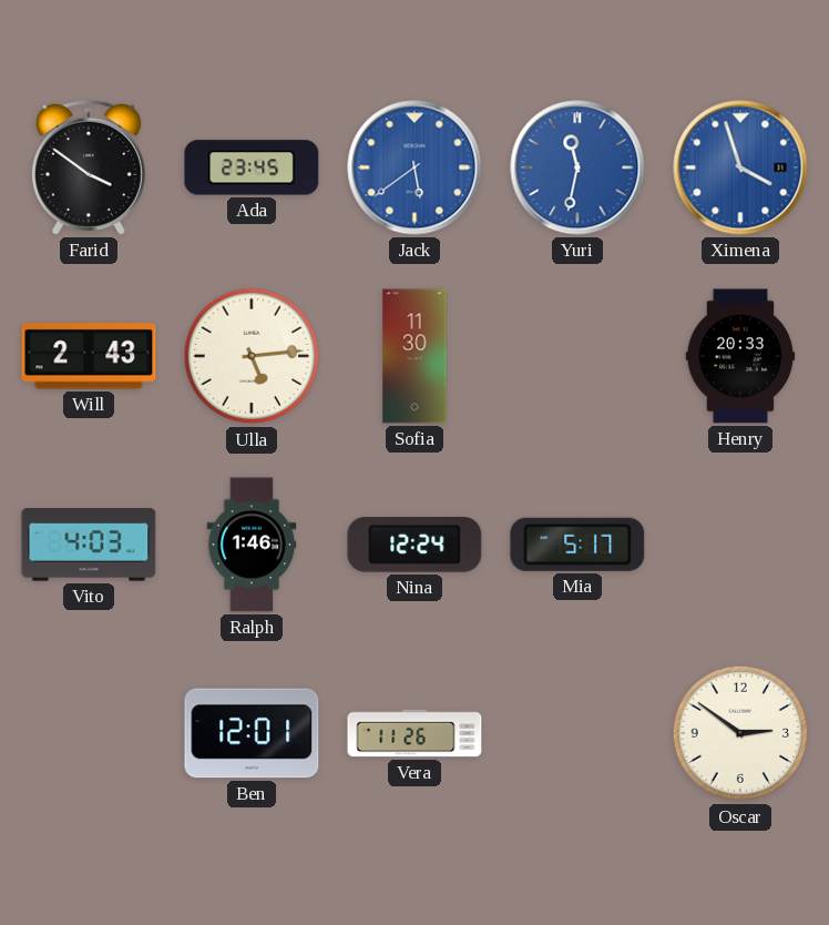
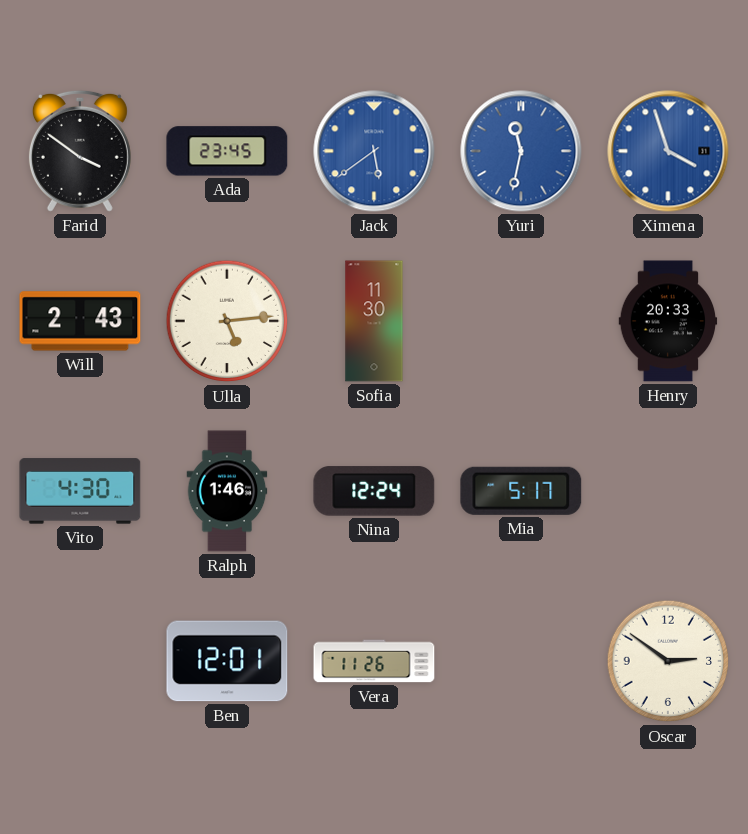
Vito: 4:03 -> 4:30 (80, 491)
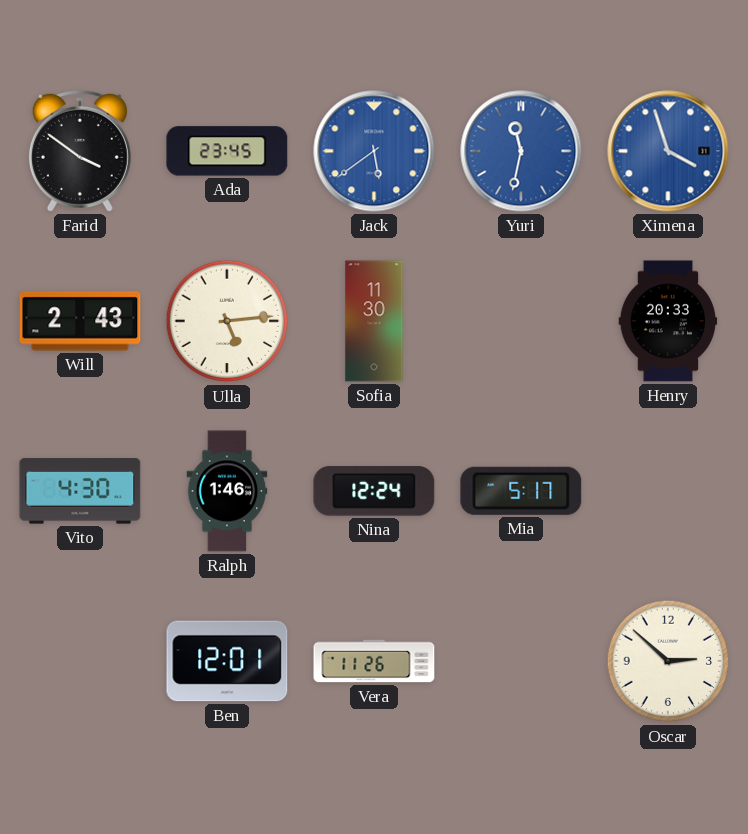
Oscar: 2:51 -> 2:52 (668, 661)
